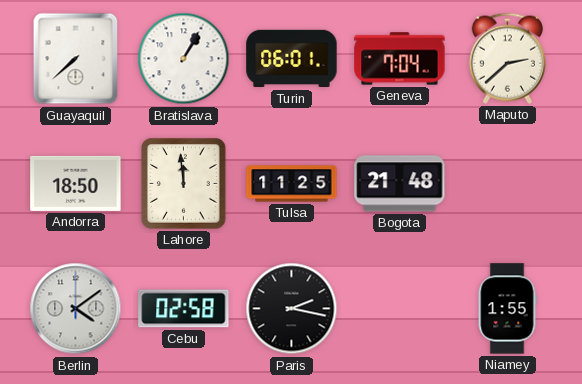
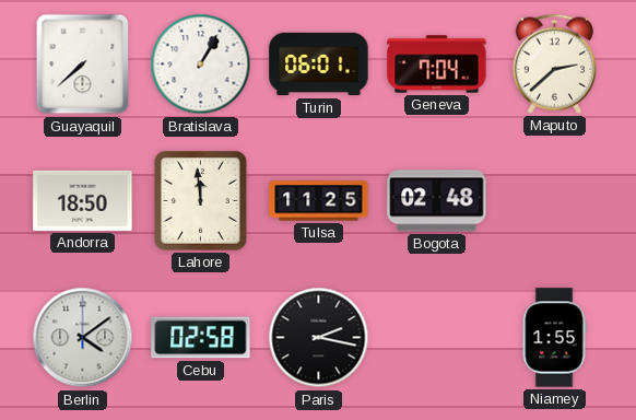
Bogota: 21:48 -> 02:48 (437, 201)
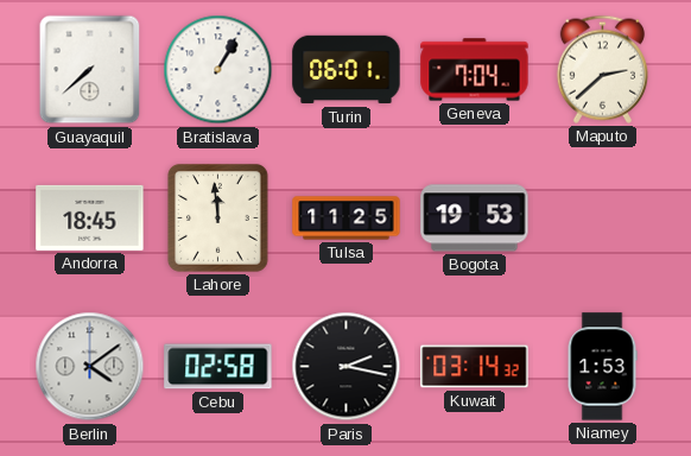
Andorra: 18:50 -> 18:45 (90, 217)
Bogota: 02:48 -> 19:53 (475, 218)
Kuwait: none -> 03:14 (475, 367)
Niamey: 1:55 -> 1:53 (602, 367)
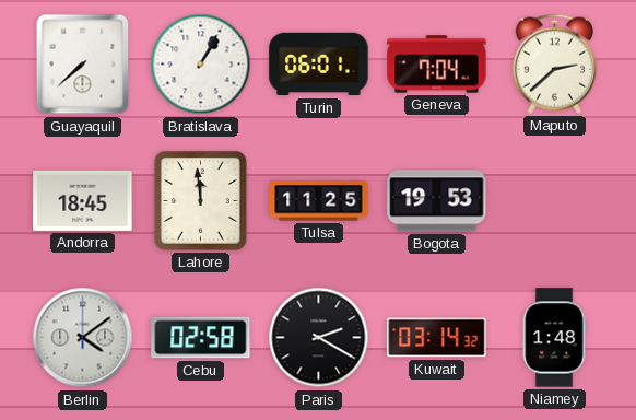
Paris: 2:17 -> 2:20 (319, 338)
Niamey: 1:53 -> 1:48 (554, 338)
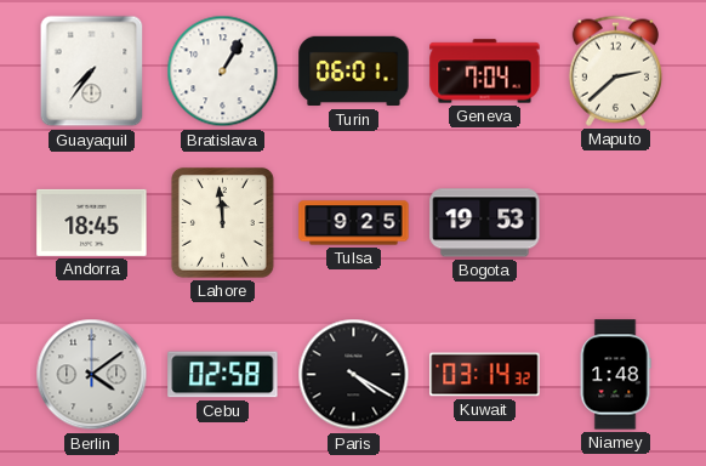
Guayaquil: 7:38 -> 7:36 (92, 72)
Tulsa: 11:25 -> 9:25 (354, 223)
Paris: 2:20 -> 4:20 (354, 375)
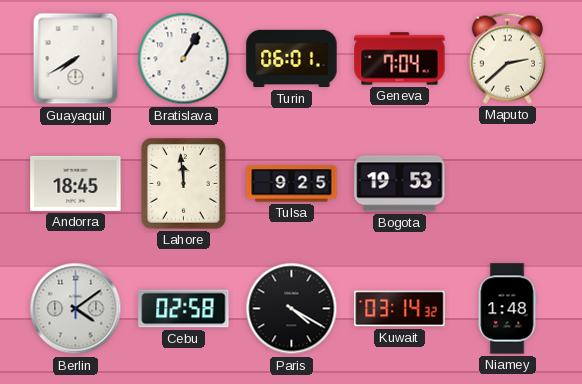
Guayaquil: 7:36 -> 7:40 (76, 59)
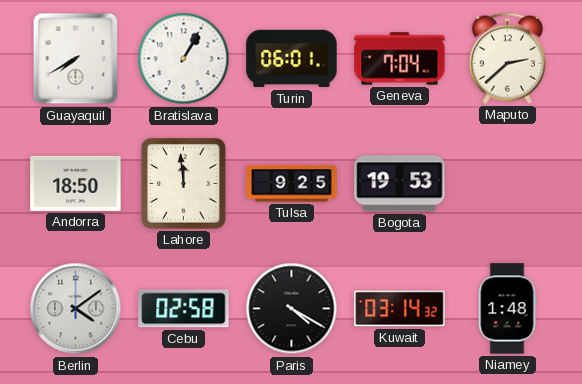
Andorra: 18:45 -> 18:50 (76, 183)
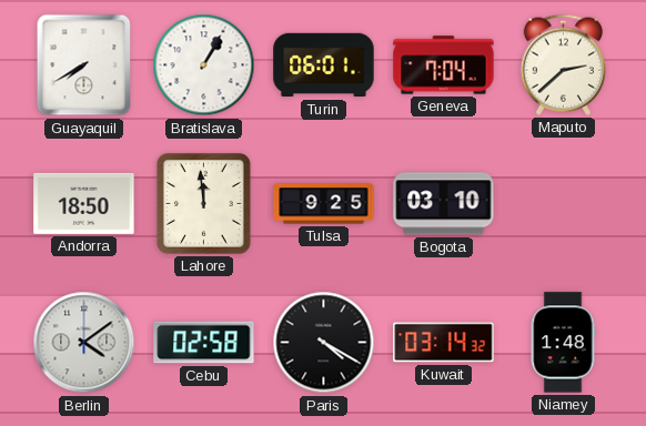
Bogota: 19:53 -> 03:10 (444, 204)
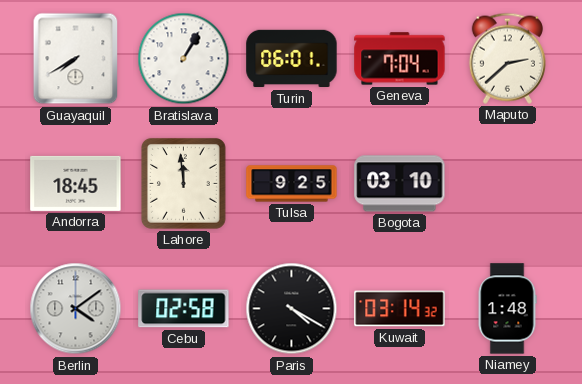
Andorra: 18:50 -> 18:45 (76, 183)
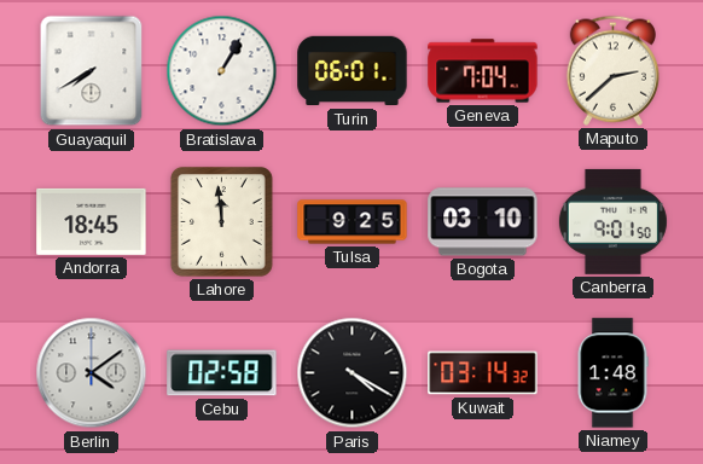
Canberra: none -> 9:01 (612, 221)
